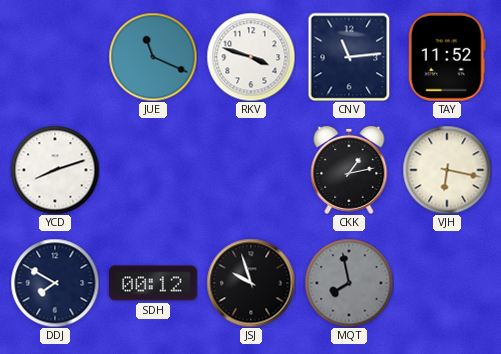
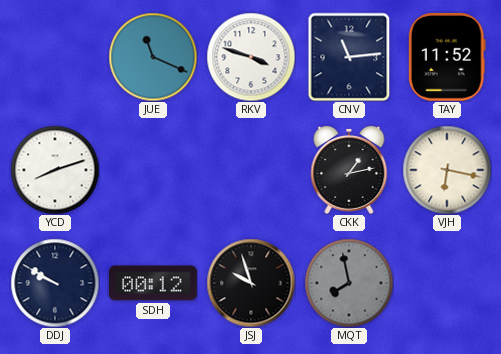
DDJ: 7:50 -> 9:50 (55, 283)
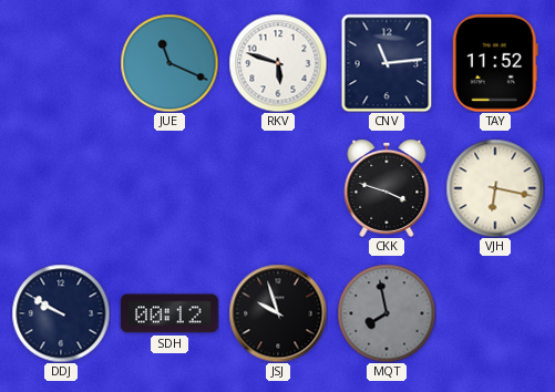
RKV: 3:48 -> 5:48 (278, 63)
YCD: 8:12 -> none (55, 170)
CKK: 1:13 -> 3:48 (387, 188)
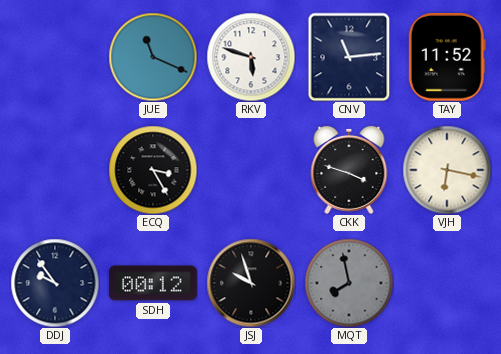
ECQ: none -> 3:25 (153, 170)
DDJ: 9:50 -> 9:54 (55, 283)
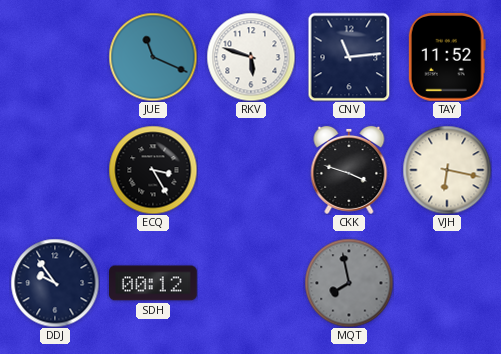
JSJ: 9:57 -> none (251, 283)
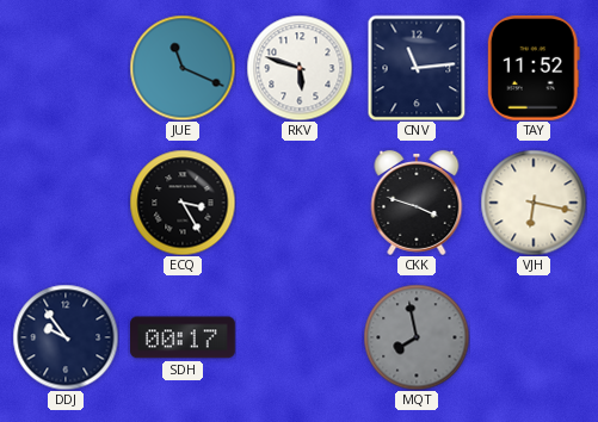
SDH: 00:12 -> 00:17 (184, 337)
